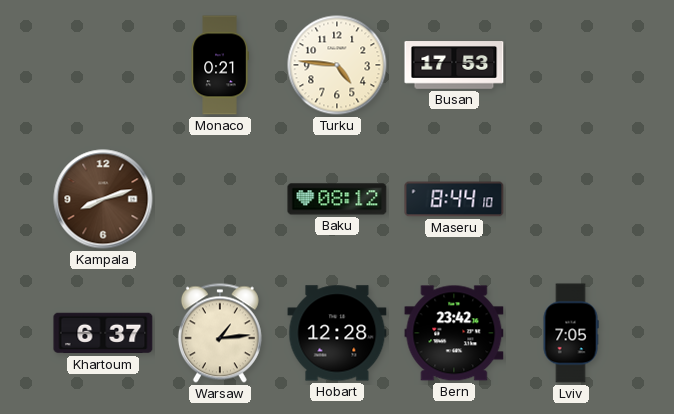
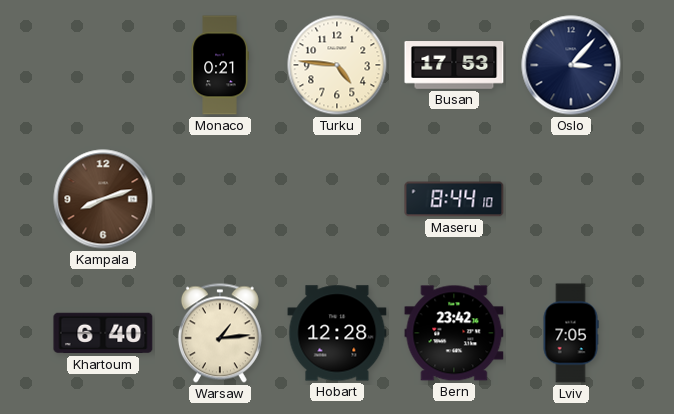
Oslo: none -> 3:07 (571, 65)
Baku: 08:12 -> none (337, 199)
Khartoum: 6:37 -> 6:40 (103, 333)
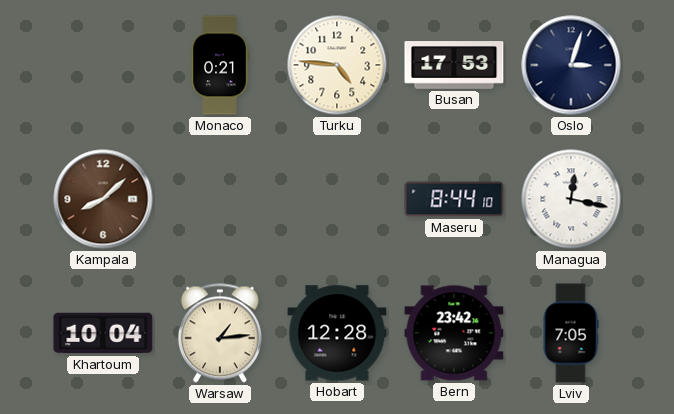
Oslo: 3:07 -> 3:03 (571, 65)
Kampala: 8:12 -> 8:08 (103, 199)
Managua: none -> 12:17 (571, 199)
Khartoum: 6:40 -> 10:04 (103, 333)
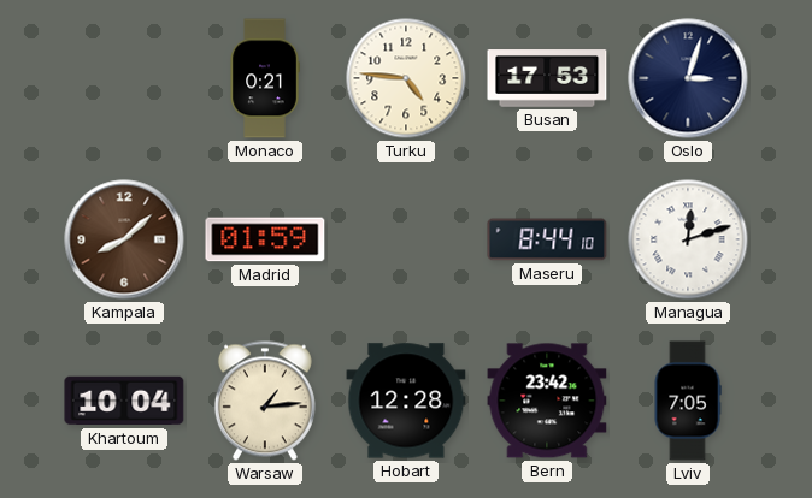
Madrid: none -> 01:59 (265, 239)
Managua: 12:17 -> 12:12 (688, 239)
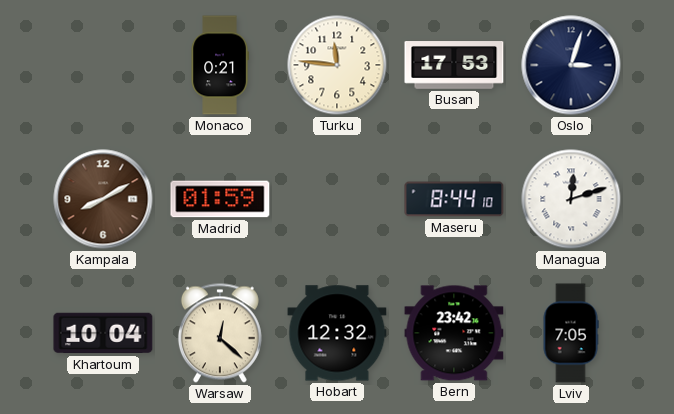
Turku: 4:46 -> 11:46 (337, 65)
Kampala: 8:08 -> 8:10 (103, 199)
Warsaw: 1:14 -> 12:22 (220, 333)
Hobart: 12:28 -> 12:32 (337, 333)
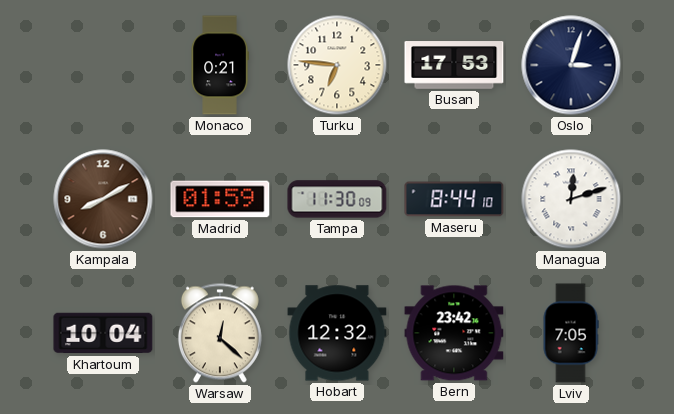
Turku: 11:46 -> 6:46 (337, 65)
Tampa: none -> 11:30 (337, 199)
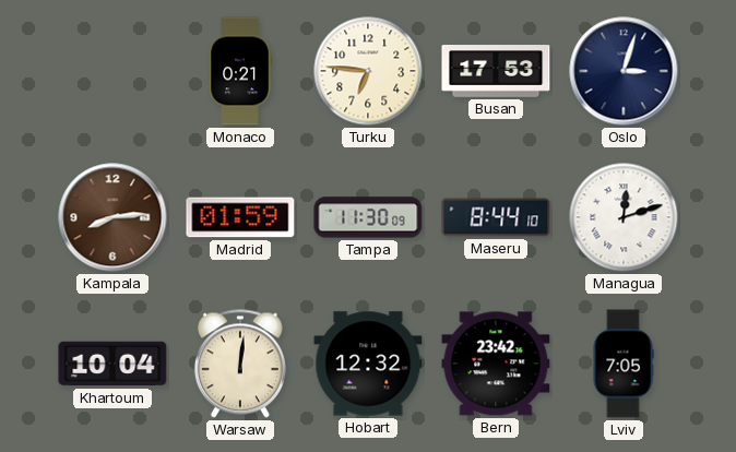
Kampala: 8:10 -> 8:14 (112, 217)
Warsaw: 12:22 -> 12:01 (240, 364)
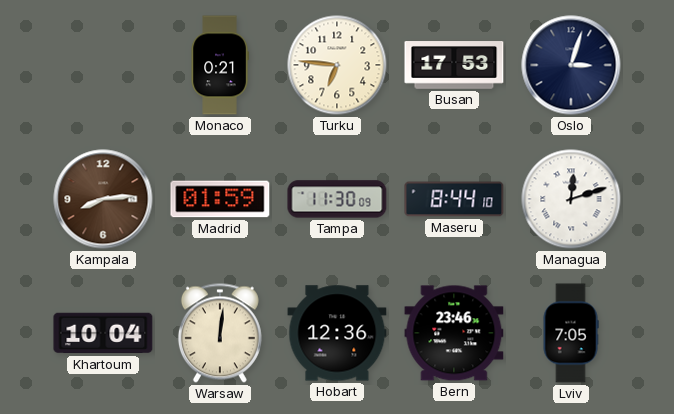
Hobart: 12:32 -> 12:36 (337, 333)
Bern: 23:42 -> 23:46 (454, 333)
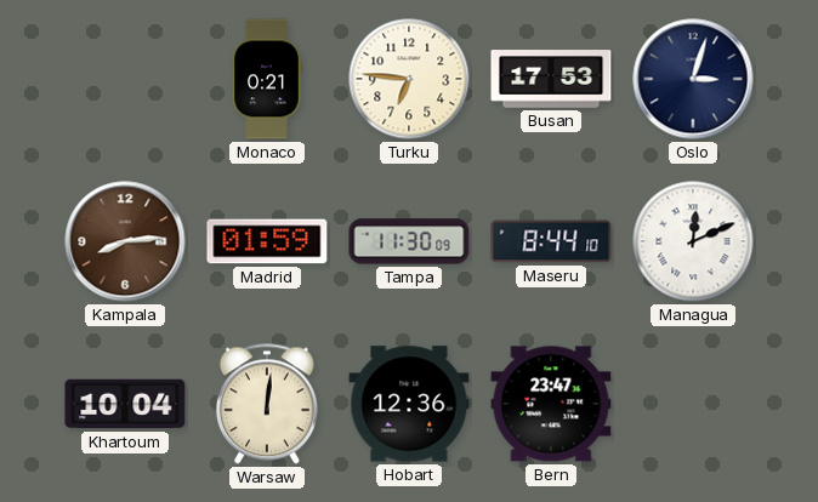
Managua: 12:12 -> 12:11 (693, 241)
Bern: 23:46 -> 23:47 (551, 404)
Lviv: 7:05 -> none (571, 333)
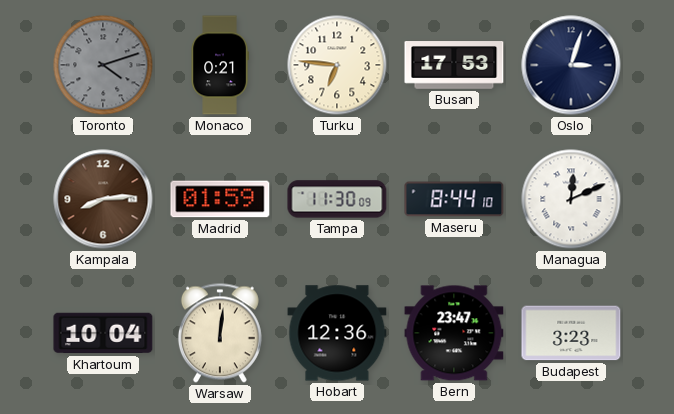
Toronto: none -> 4:12 (103, 65)
Budapest: none -> 3:23 (571, 333)
